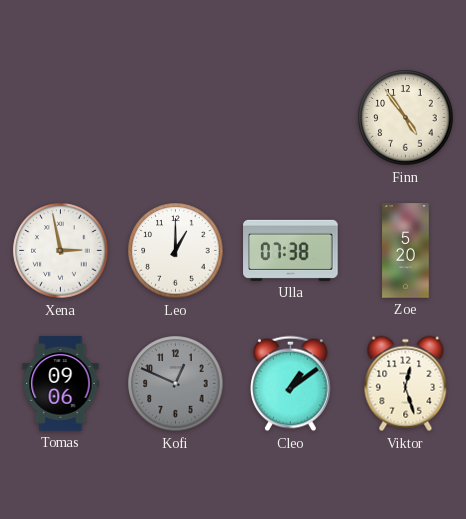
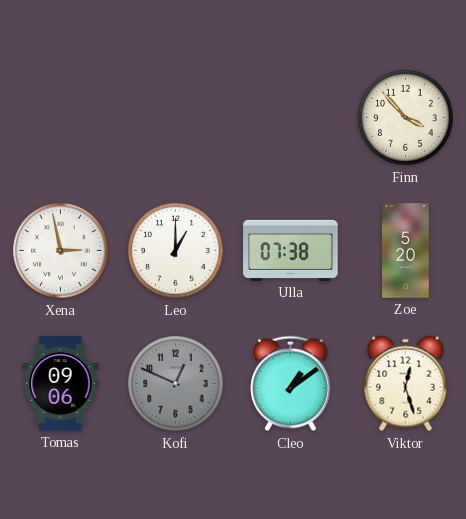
Finn: 4:54 -> 3:53 (406, 118)
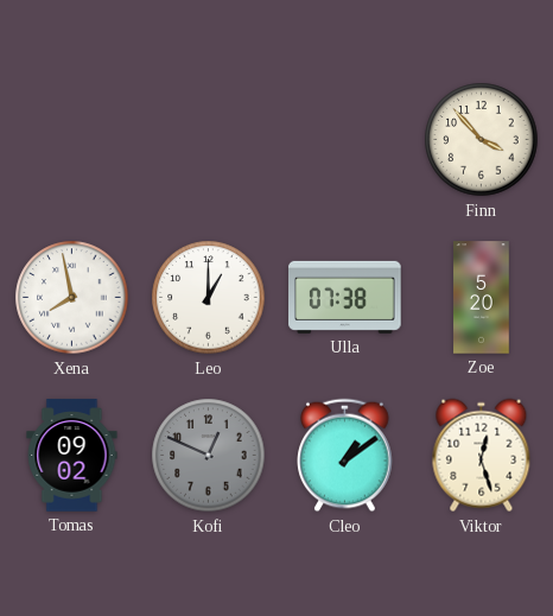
Xena: 2:58 -> 7:58 (72, 298)
Tomas: 09:06 -> 09:02 (72, 456)
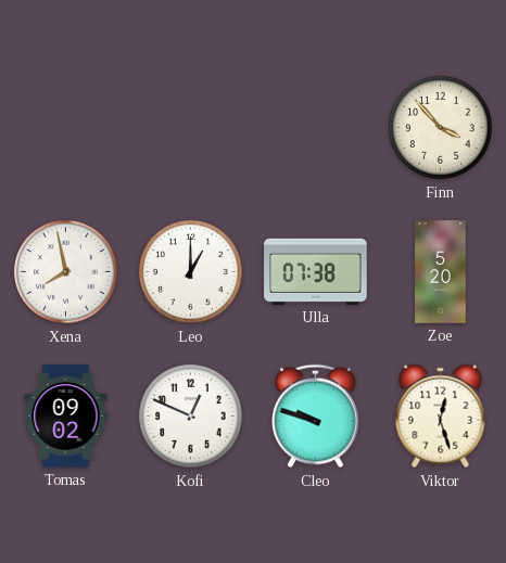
Kofi dial: grey -> white (191, 417)
Cleo: 1:09 -> 9:48 (316, 417)
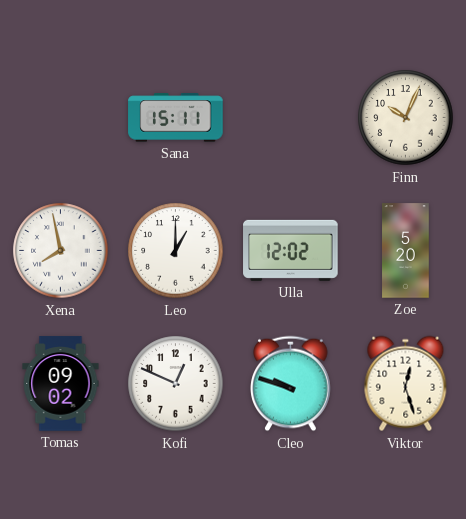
Sana: none -> 15:11 (176, 118)
Finn: 3:53 -> 10:04 (406, 118)
Ulla: 07:38 -> 12:02 (291, 250)
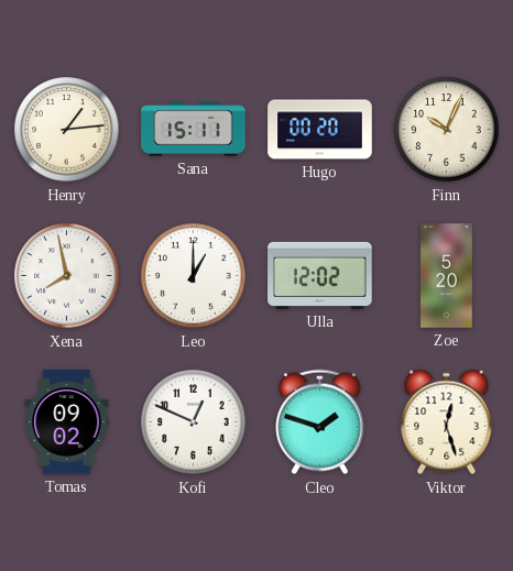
Henry: none -> 1:14 (67, 130)
Hugo: none -> 00:20 (320, 130)
Cleo: 9:48 -> 1:48 (320, 422)
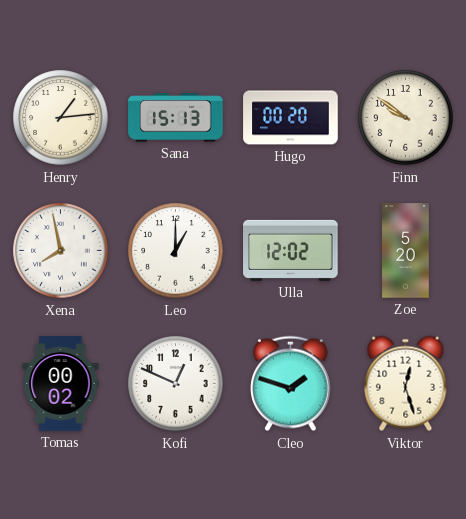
Sana: 15:11 -> 15:13 (176, 118)
Finn: 10:04 -> 9:51 (406, 118)
Tomas: 09:02 -> 00:02 (61, 384)
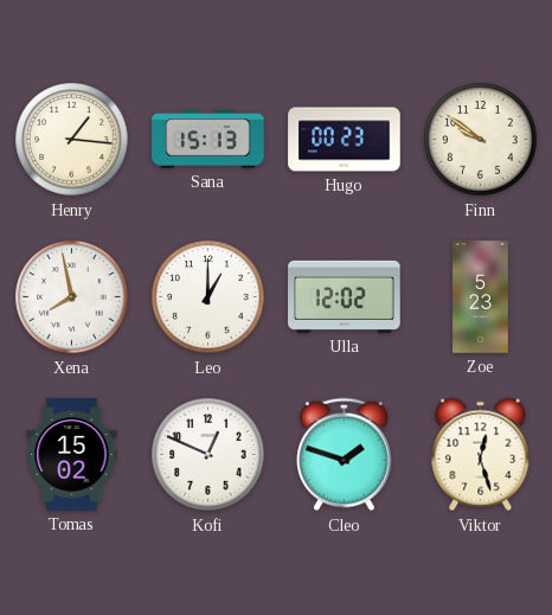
Henry: 1:14 -> 1:16 (72, 140)
Hugo: 00:20 -> 00:23 (345, 140)
Zoe: 5:20 -> 5:23 (481, 297)
Tomas: 00:02 -> 15:02 (72, 455)
